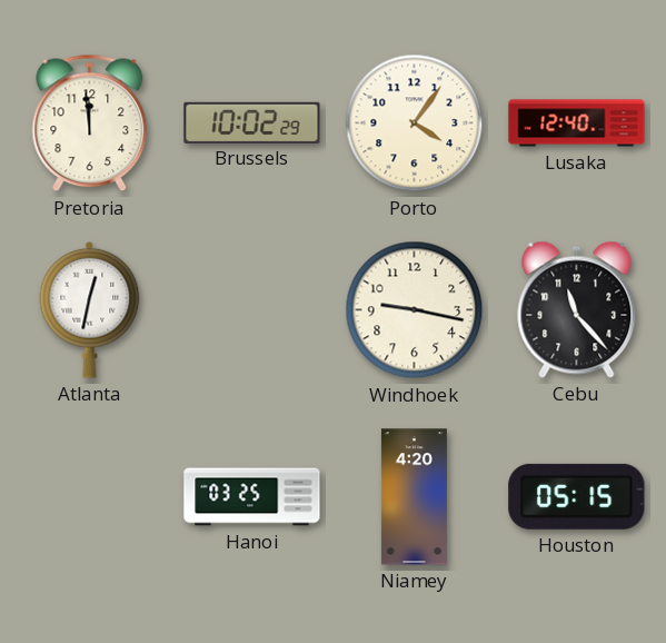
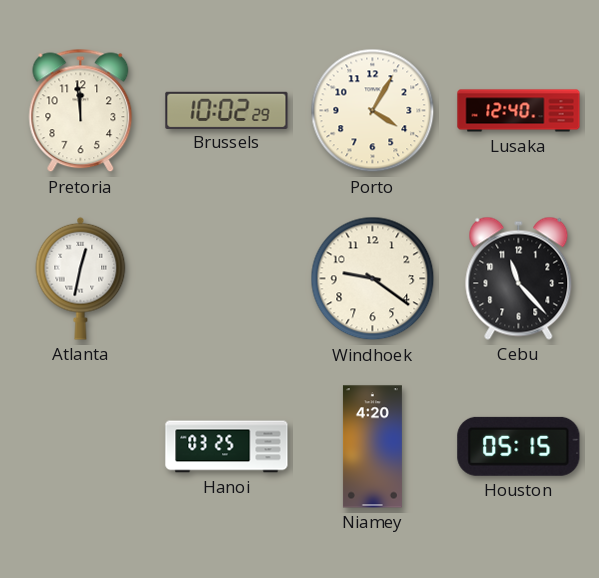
Porto: 4:06 -> 4:05 (373, 111)
Windhoek: 9:17 -> 9:21 (373, 279)
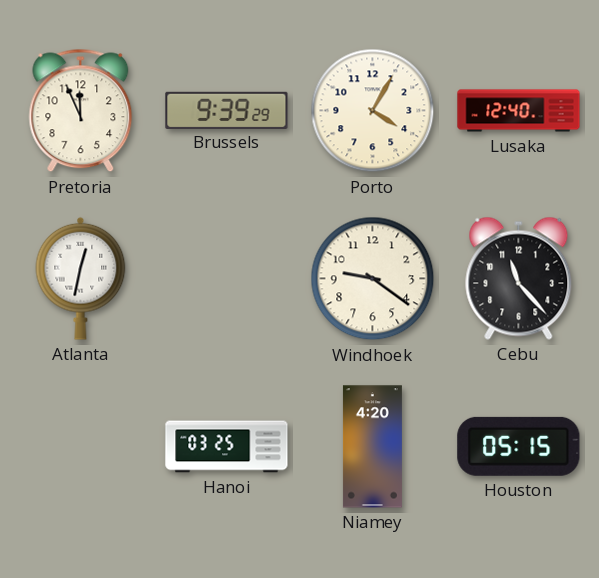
Pretoria: 11:59 -> 11:56 (81, 111)
Brussels: 10:02 -> 9:39 (227, 110)
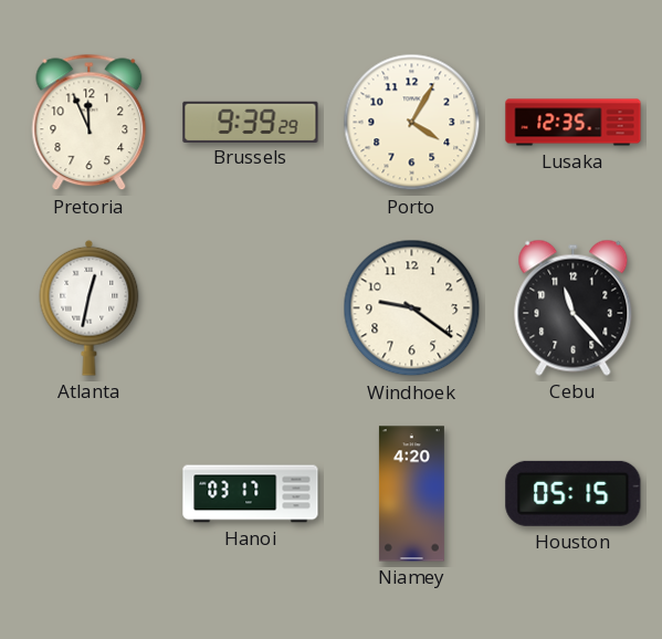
Lusaka: 12:40 -> 12:35 (574, 123)
Hanoi: 03:25 -> 03:17 (251, 494)
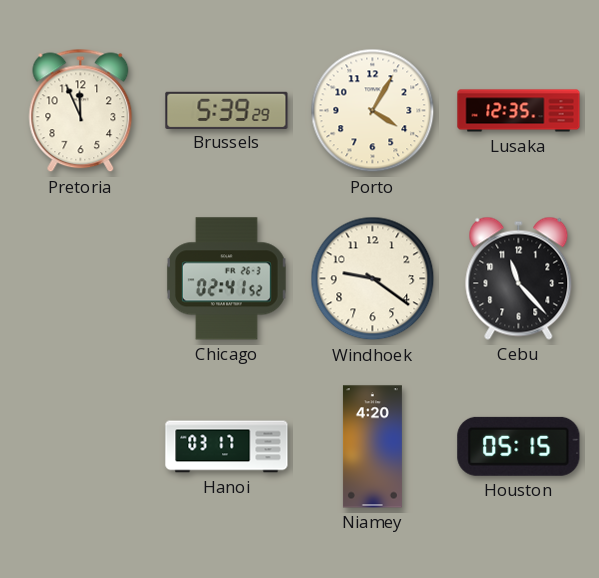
Brussels: 9:39 -> 5:39 (227, 110)
Atlanta: 12:32 -> none (90, 307)
Chicago: none -> 02:41 (226, 279)
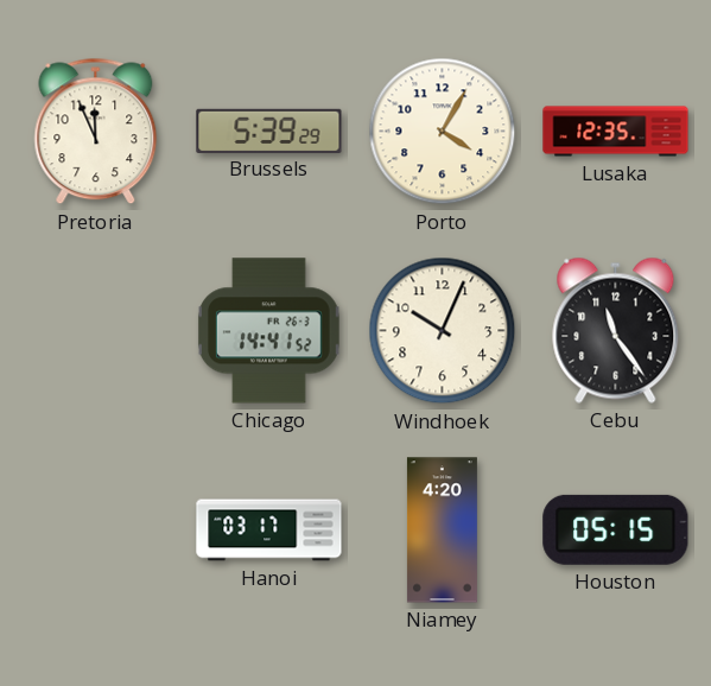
Chicago: 02:41 -> 14:41 (268, 331)
Windhoek: 9:21 -> 10:04 (443, 331)
Cebu: 11:23 -> 11:24 (616, 330)
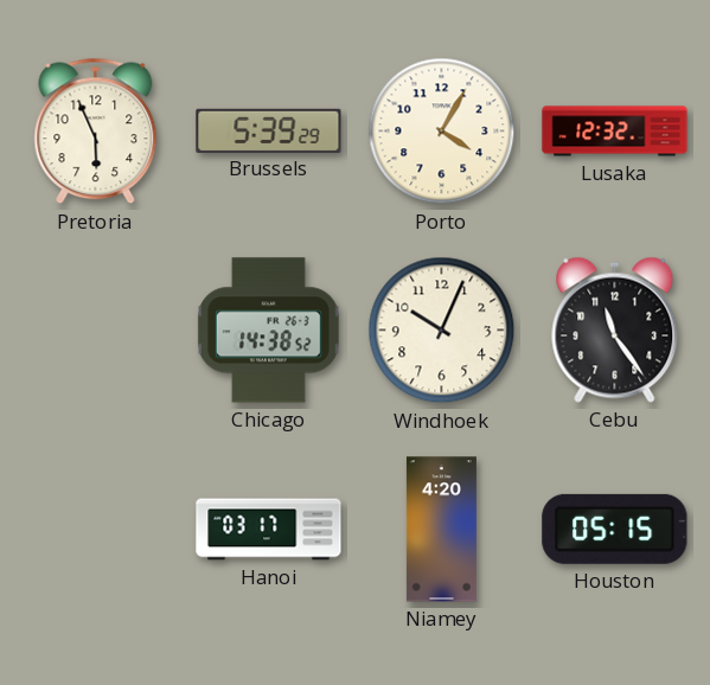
Pretoria: 11:56 -> 5:56 (96, 132)
Lusaka: 12:35 -> 12:32 (615, 132)
Chicago: 14:41 -> 14:38 (268, 331)
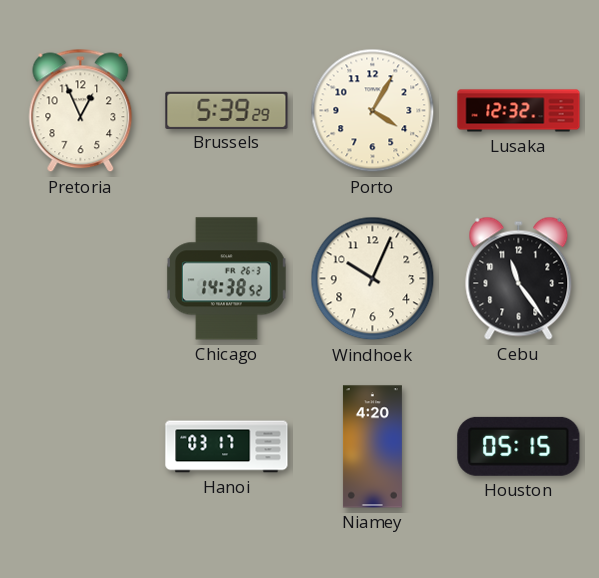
Pretoria: 5:56 -> 12:56 (81, 111)
